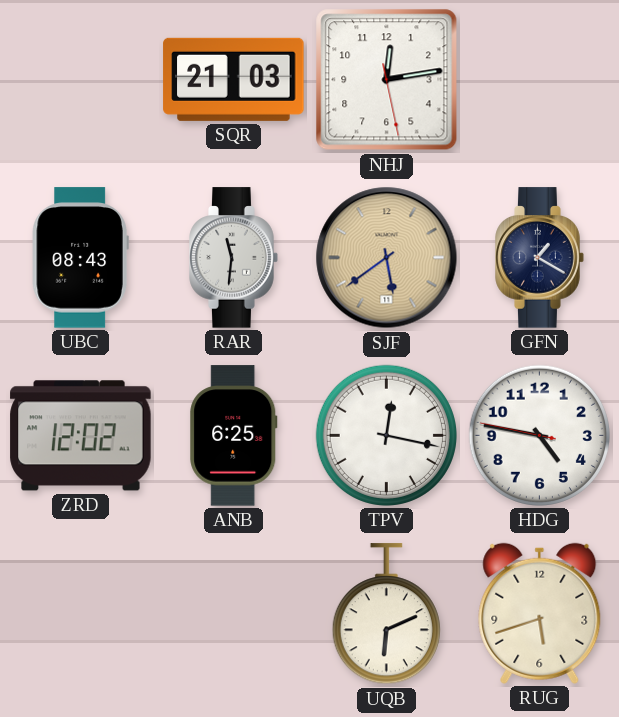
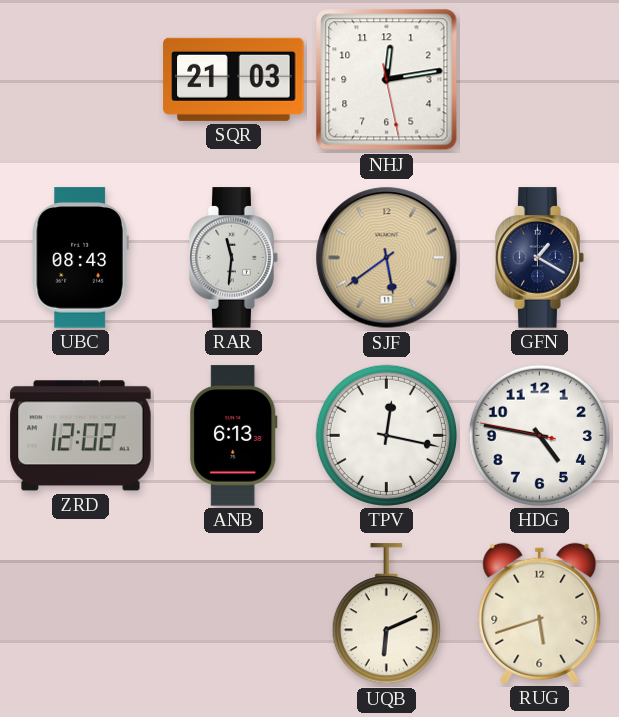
ANB: 6:25 -> 6:13 (234, 436)
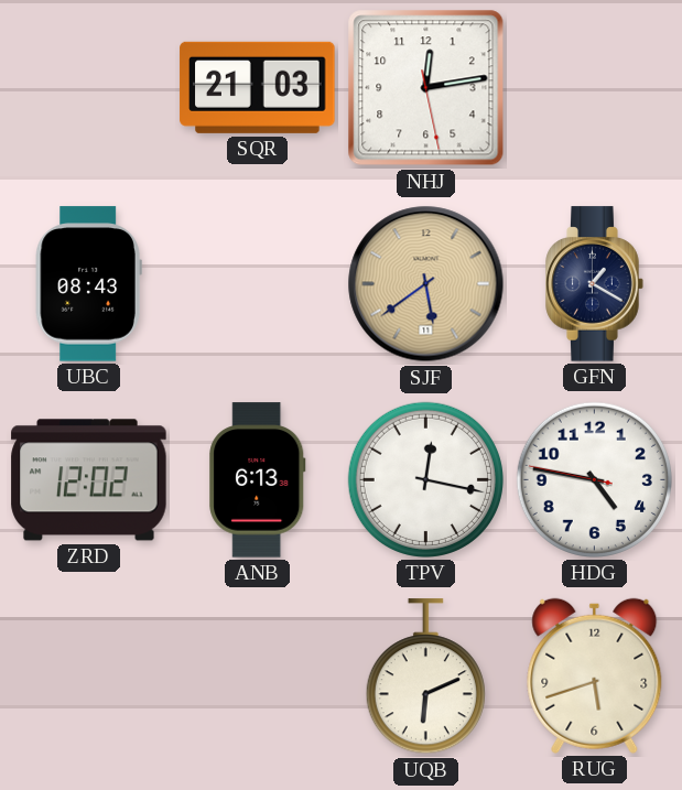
RAR: 11:31 -> none (234, 258)
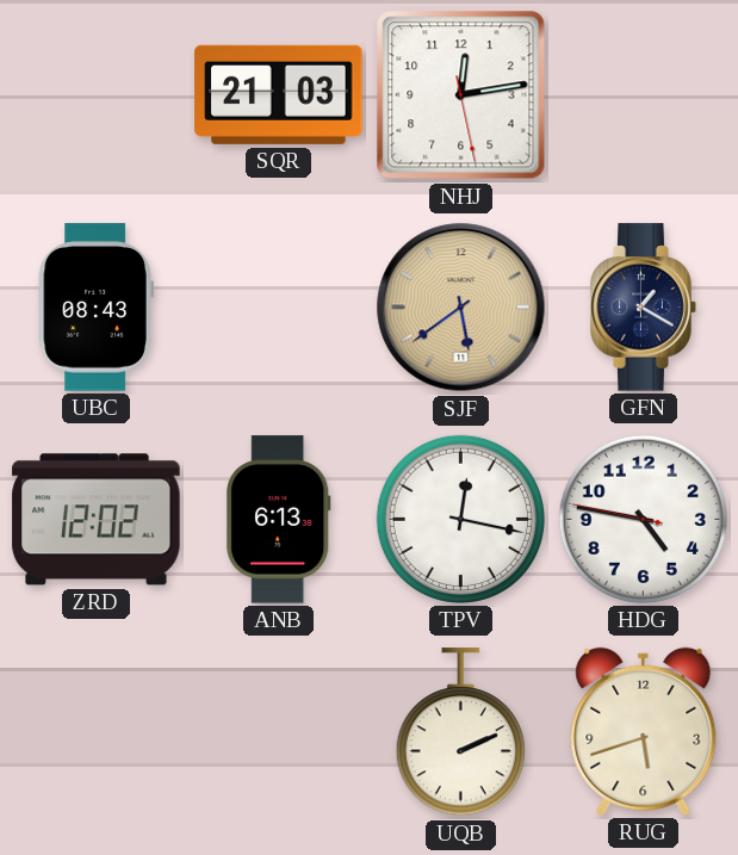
UQB: 6:11 -> 2:11 (460, 732)
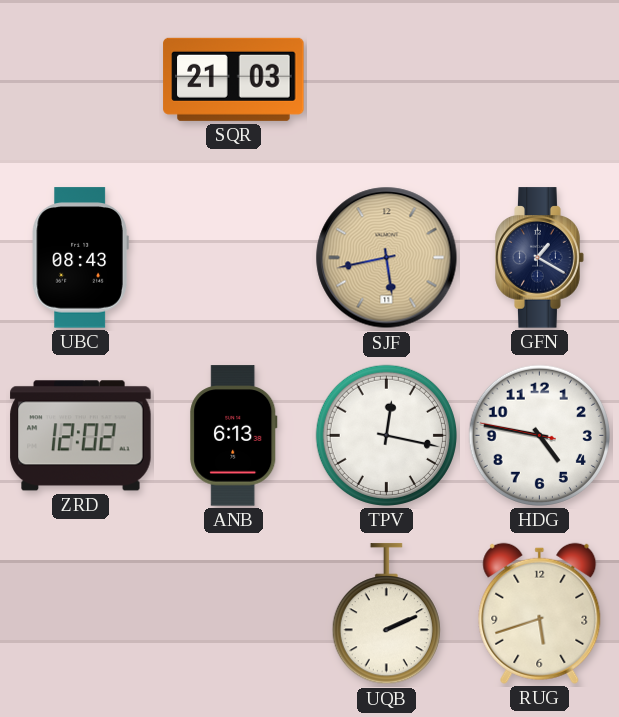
NHJ: 12:13 -> none (461, 95)
SJF: 5:39 -> 5:43 (387, 258)
